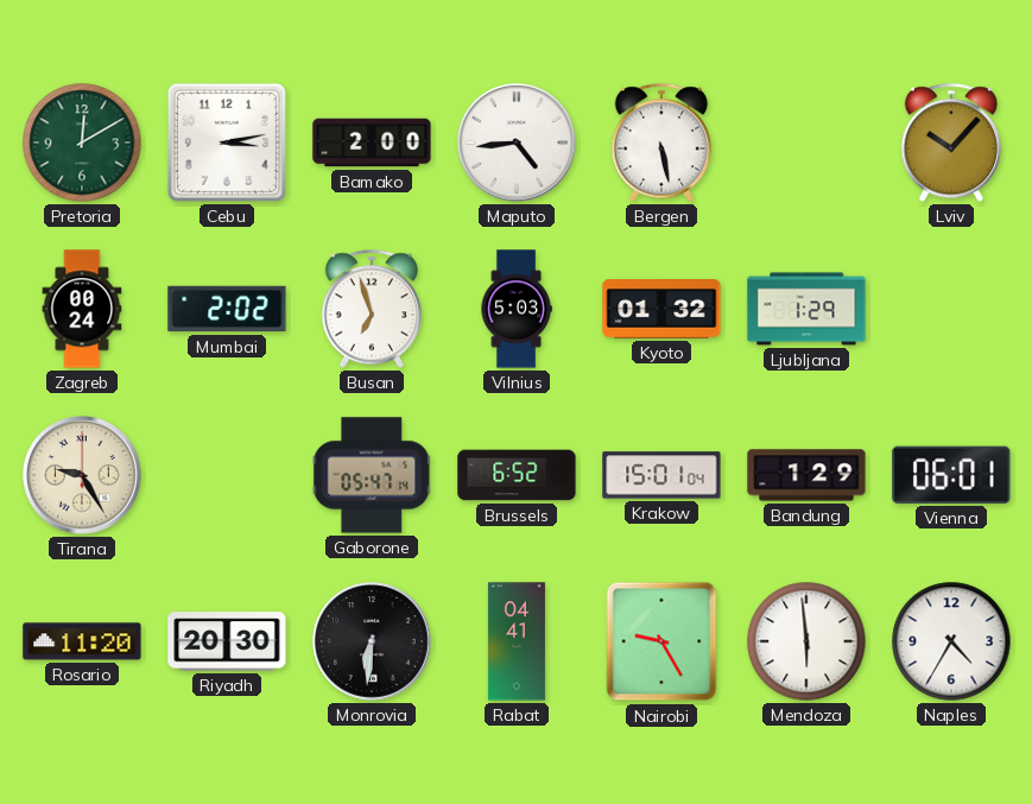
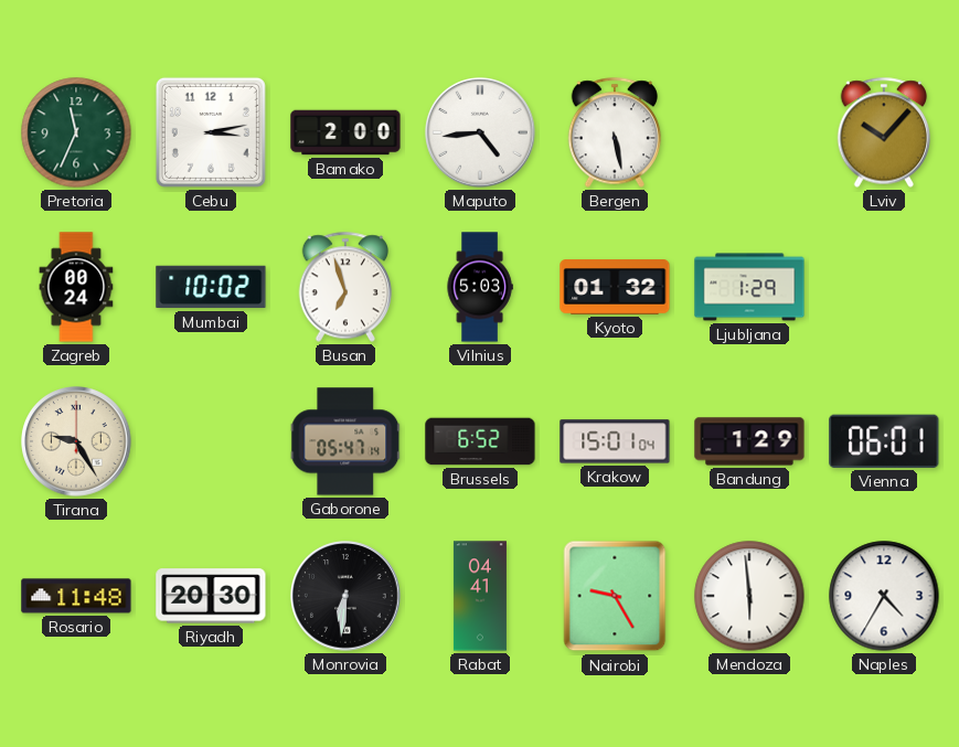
Pretoria: 12:10 -> 11:34 (76, 132)
Mumbai: 2:02 -> 10:02 (211, 287)
Rosario: 11:20 -> 11:48 (76, 596)
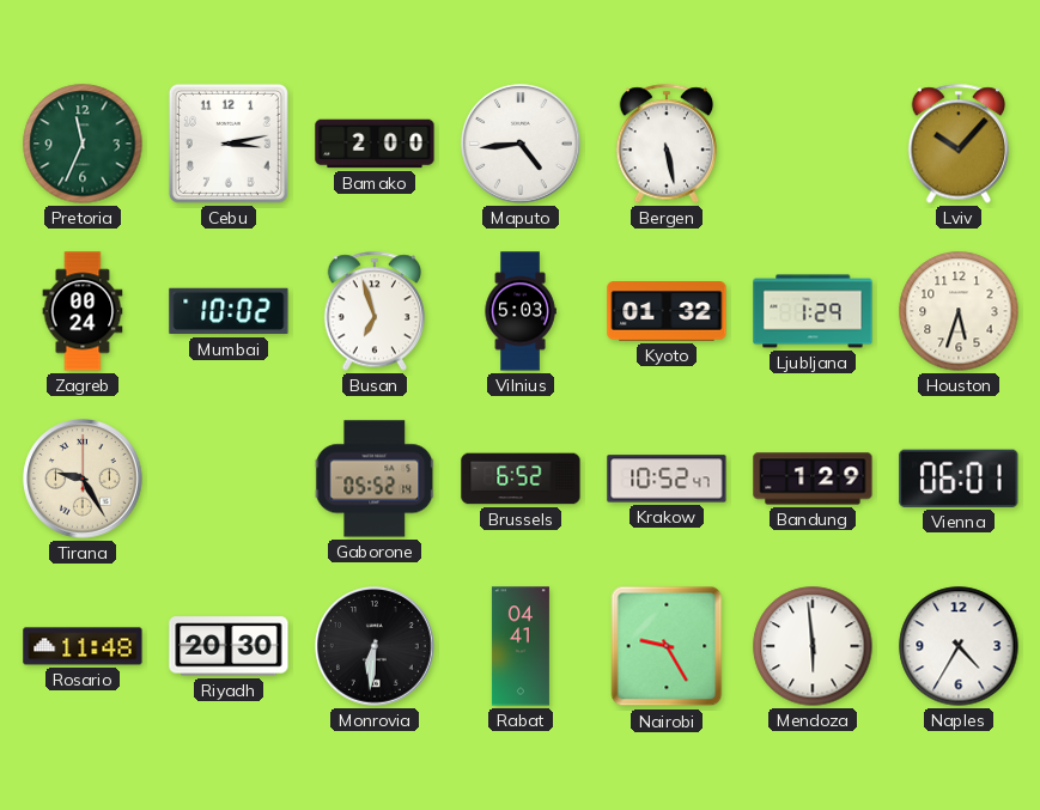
Houston: none -> 5:33 (959, 311)
Gaborone: 05:47 -> 05:52 (375, 479)
Krakow: 15:01 -> 10:52 (667, 479)
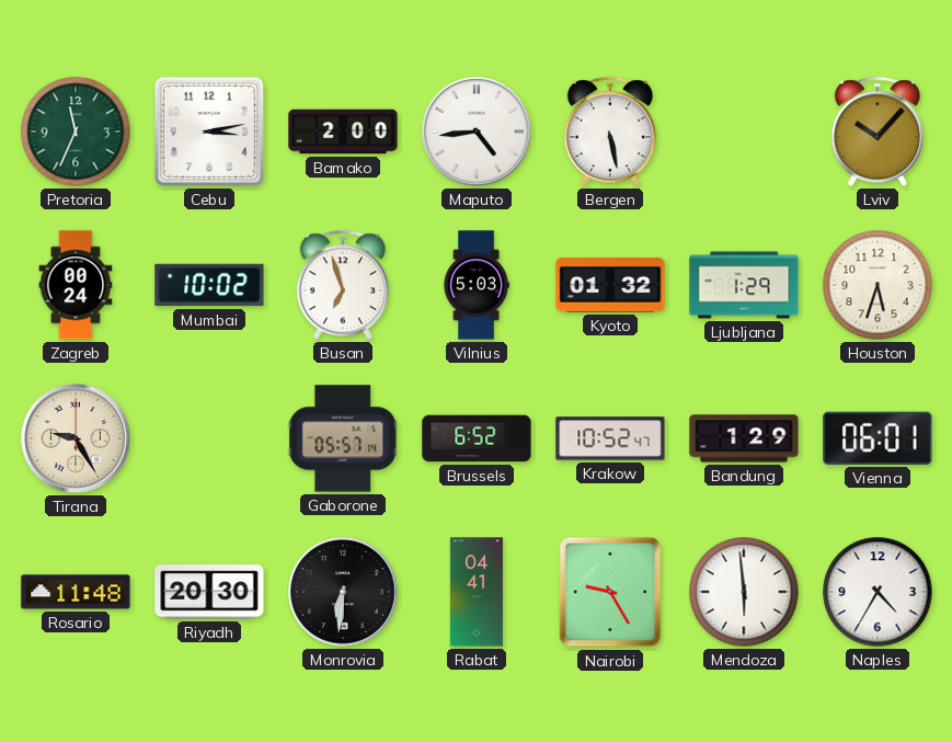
Gaborone: 05:52 -> 05:57 (343, 438)
